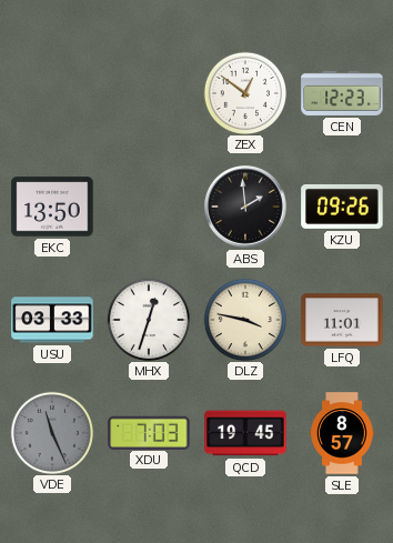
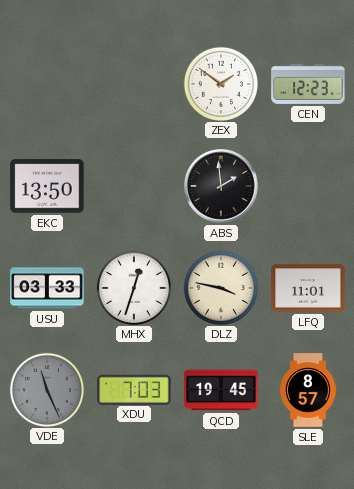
ZEX: 12:51 -> 1:51 (220, 83)
KZU: 09:26 -> none (342, 207)
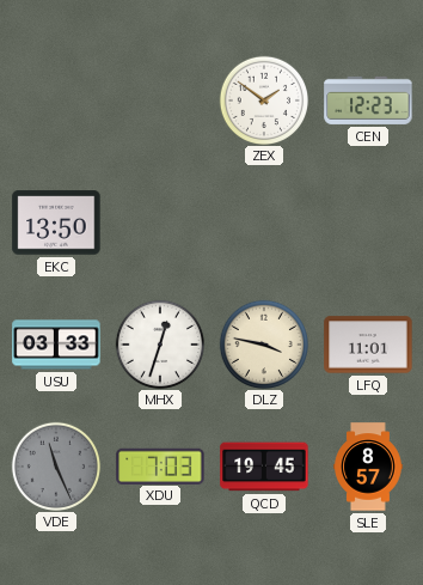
ABS: 1:59 -> none (222, 187)
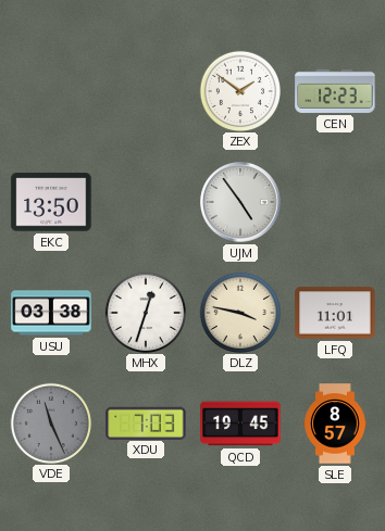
UJM: none -> 4:54 (241, 203)
USU: 03:33 -> 03:38 (51, 313)
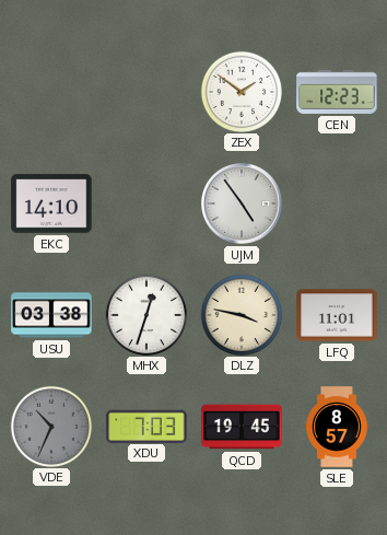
EKC: 13:50 -> 14:10 (51, 203)
VDE: 11:26 -> 10:34 (50, 426)
